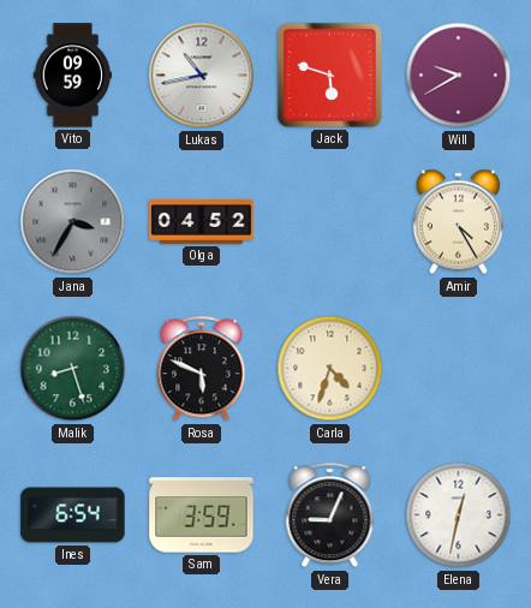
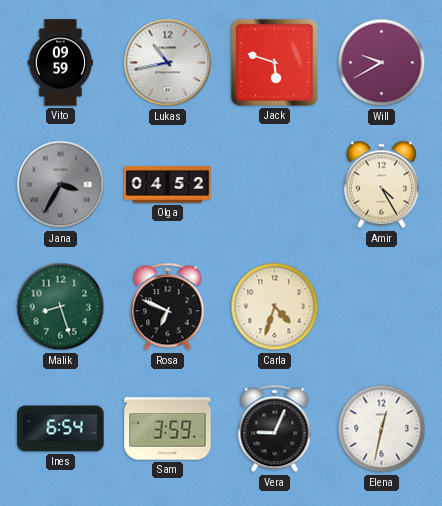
Rosa: 5:49 -> 6:49 (168, 307)
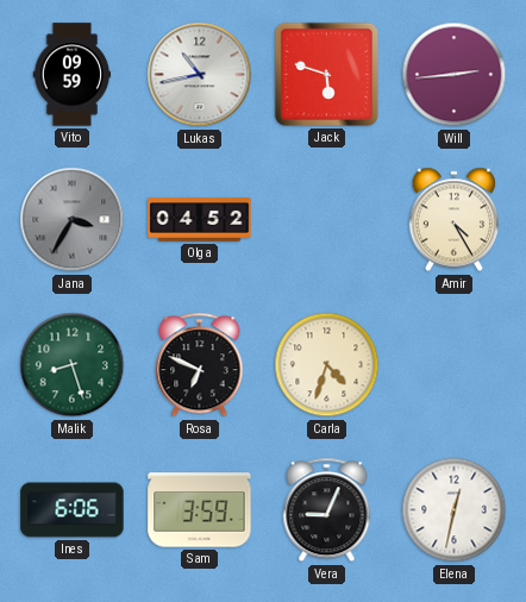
Will: 9:40 -> 2:44 (455, 75)
Ines: 6:54 -> 6:06 (73, 510)
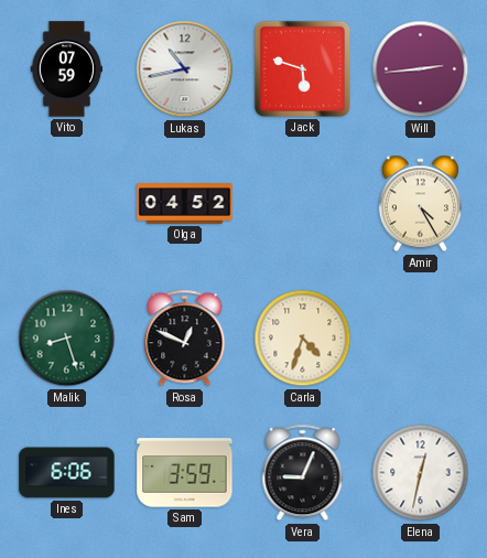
Vito: 09:59 -> 07:59 (67, 69)
Jana: 3:35 -> none (73, 220)
Rosa: 6:49 -> 12:49 (185, 339)
